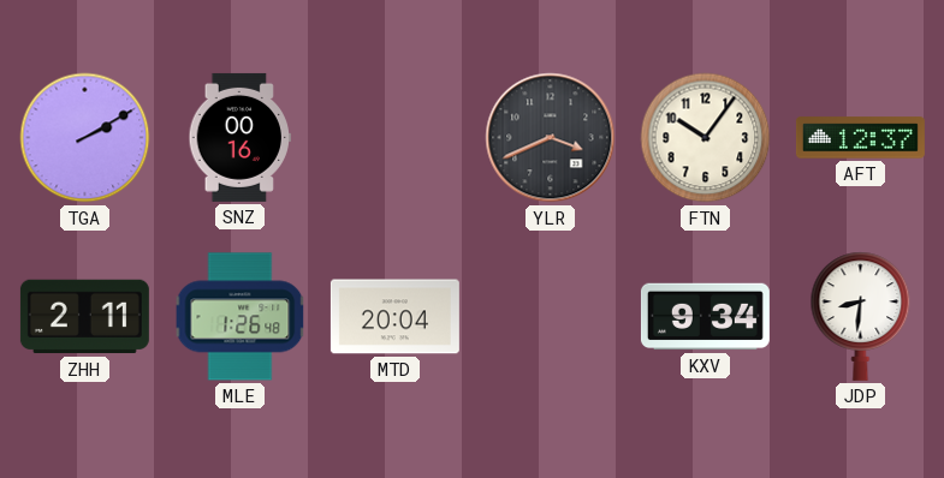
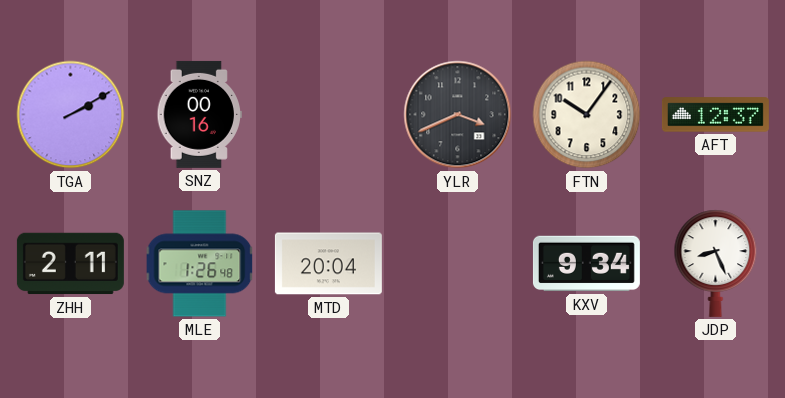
JDP: 8:31 -> 8:26 (716, 263)
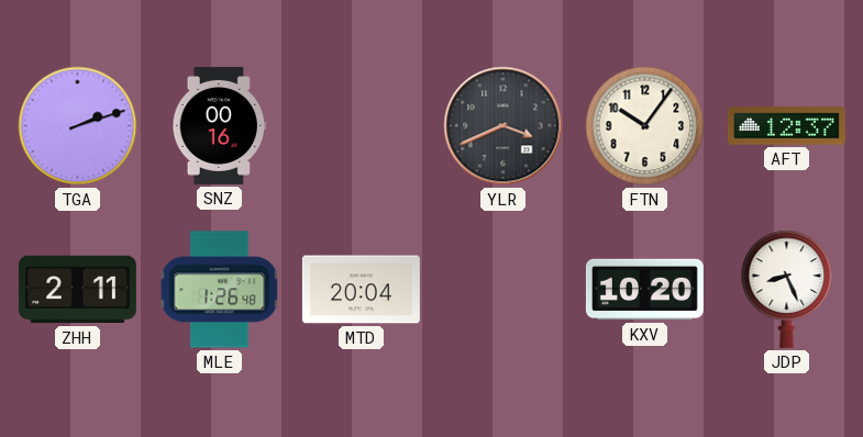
TGA: 2:10 -> 2:12 (78, 126)
KXV: 9:34 -> 10:20 (644, 290)
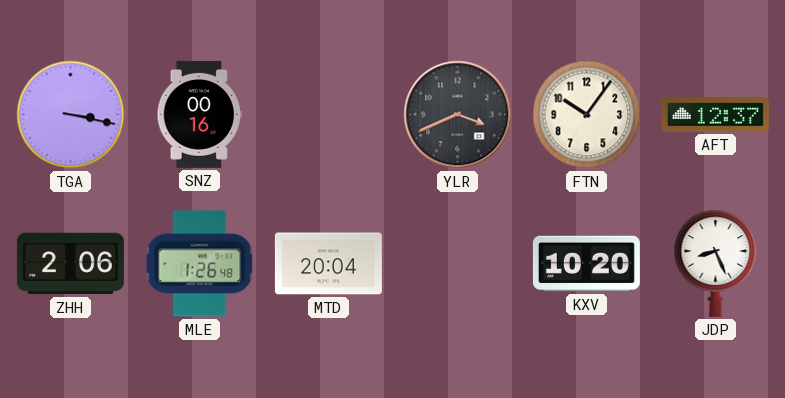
TGA: 2:12 -> 3:17 (71, 115)
ZHH: 2:11 -> 2:06 (70, 264)
